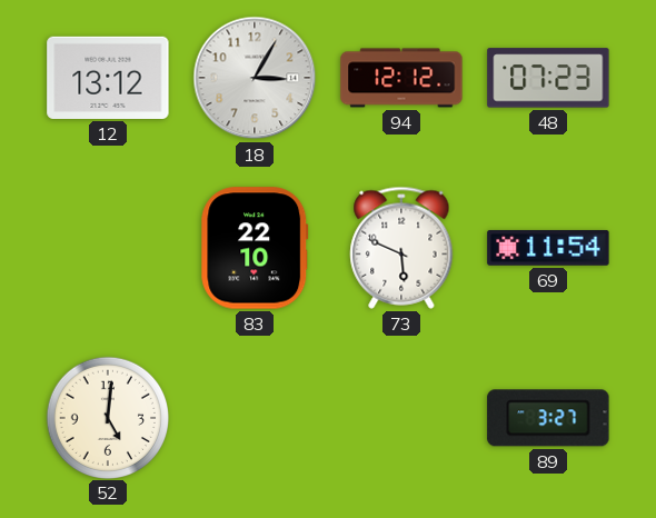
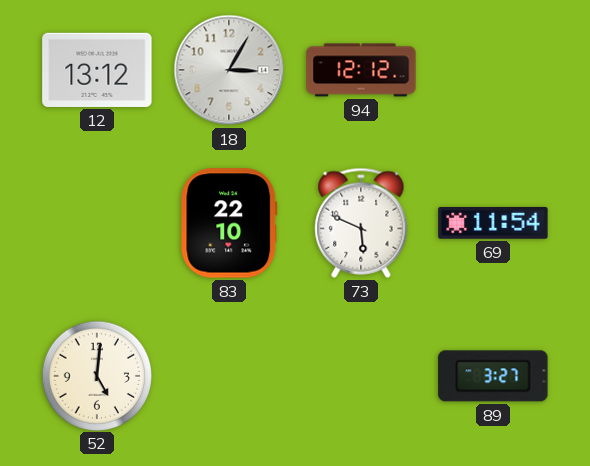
48: 07:23 -> none (548, 78)
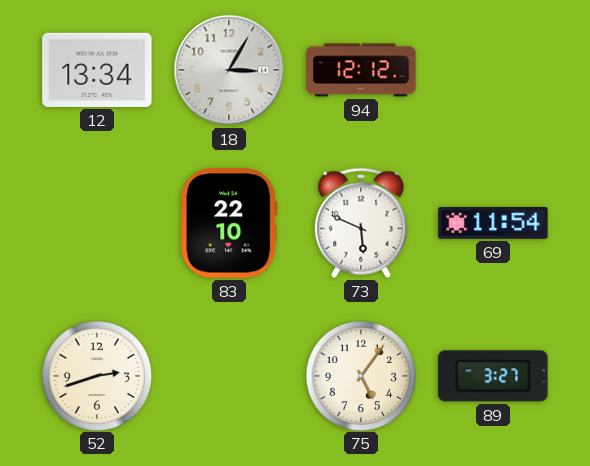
12: 13:12 -> 13:34 (97, 70)
52: 5:01 -> 2:42 (96, 375)
75: none -> 5:06 (360, 375)
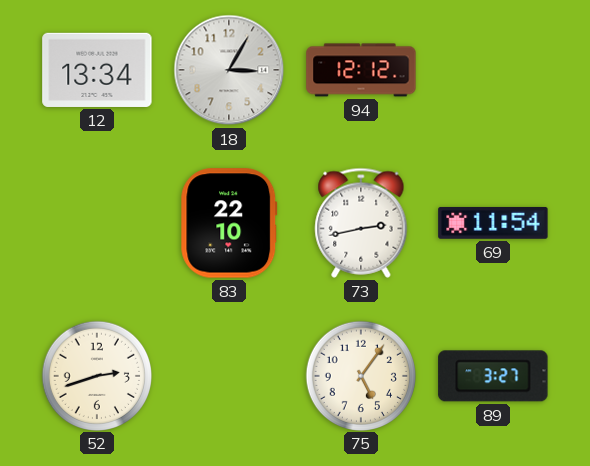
73: 5:49 -> 2:43 (361, 223)
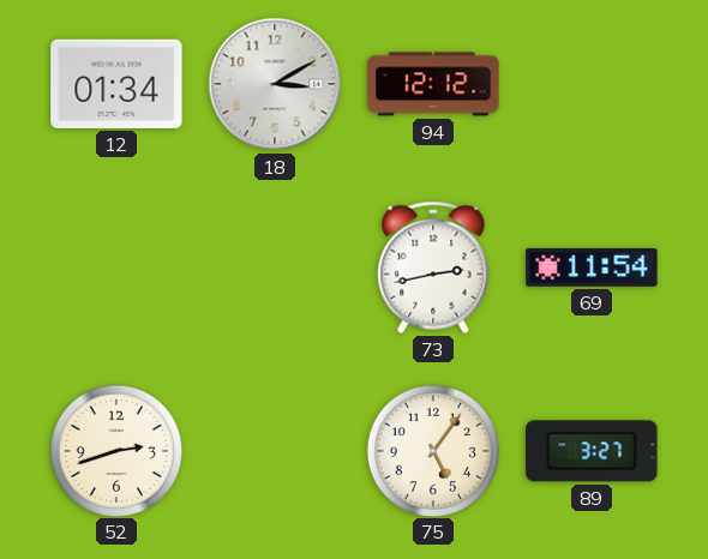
12: 13:34 -> 01:34 (116, 84)
18: 3:05 -> 3:10 (275, 84)
83: 22:10 -> none (229, 223)
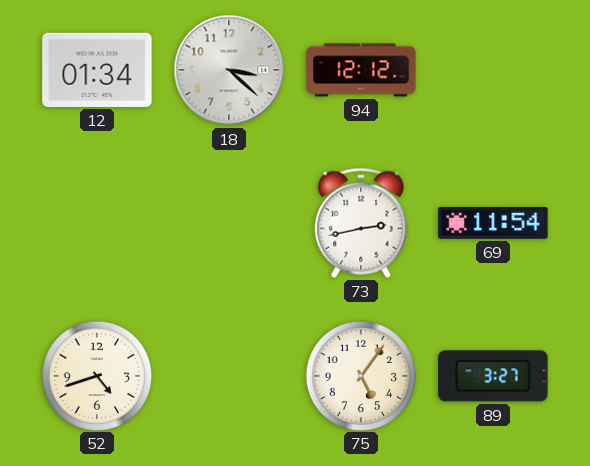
18: 3:10 -> 3:22 (229, 70)
52: 2:42 -> 4:42 (96, 375)
